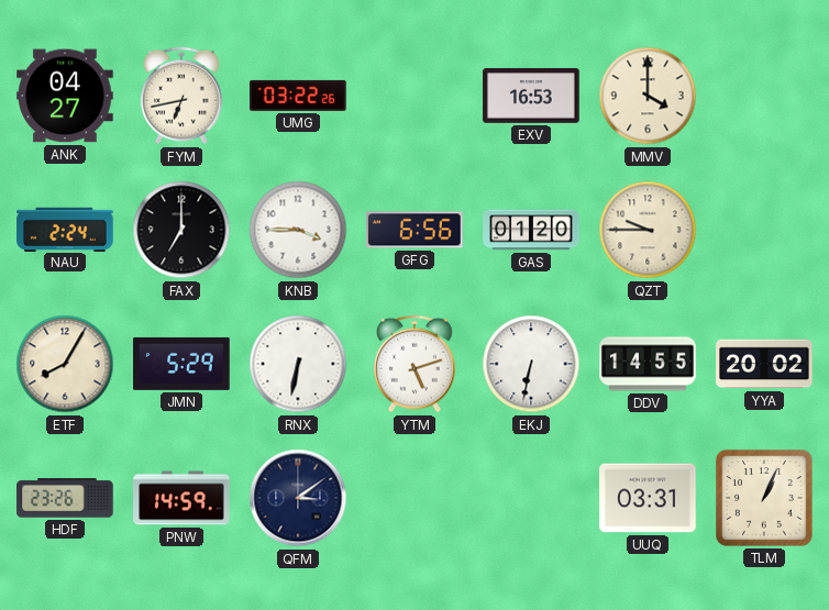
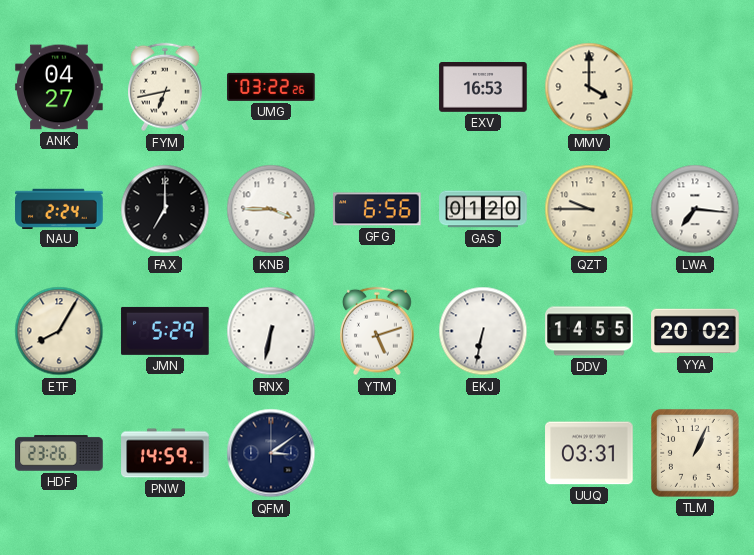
LWA: none -> 7:16 (695, 209)
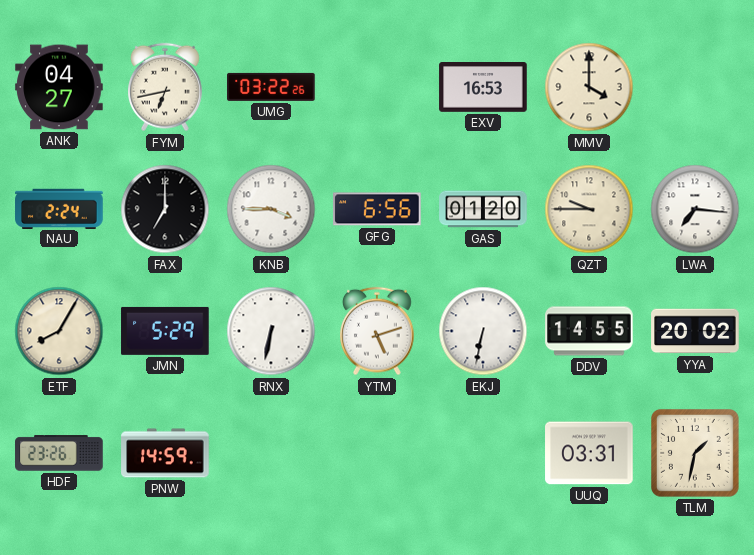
QFM: 3:09 -> none (271, 453)
TLM: 1:04 -> 1:32 (696, 454)
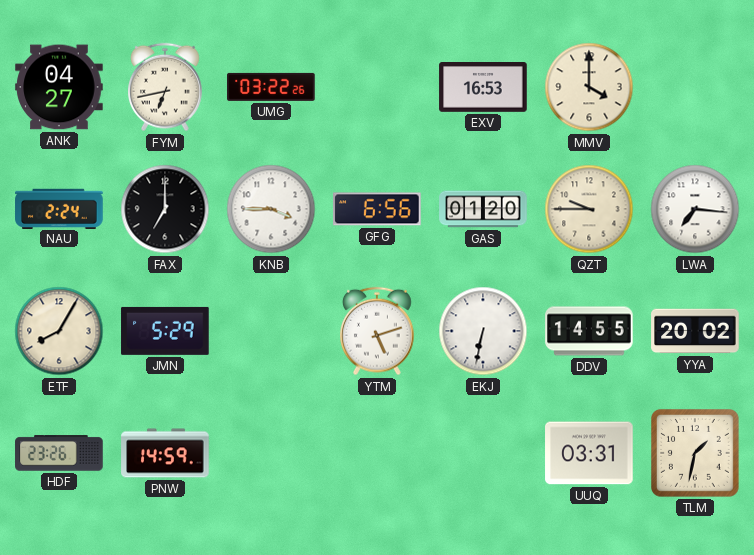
RNX: 6:32 -> none (271, 331)
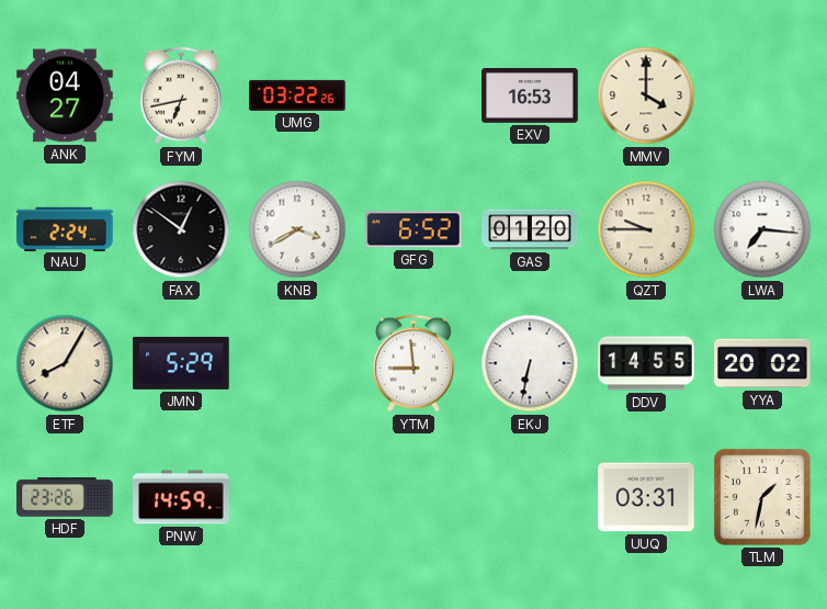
FAX: 7:00 -> 12:51 (181, 229)
KNB: 3:45 -> 3:40 (297, 229)
GFG: 6:56 -> 6:52 (413, 229)
YTM: 5:12 -> 8:59 (415, 363)
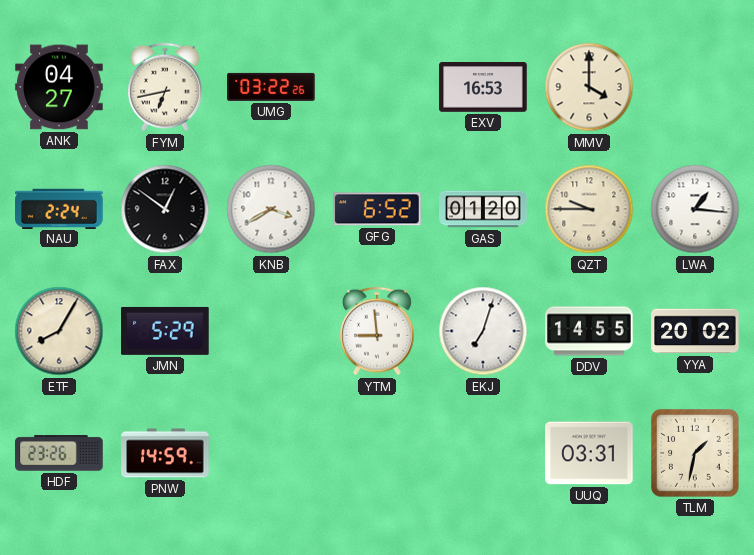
LWA: 7:16 -> 1:16 (695, 209)
EKJ: 6:32 -> 7:03 (483, 331)
